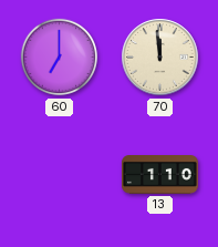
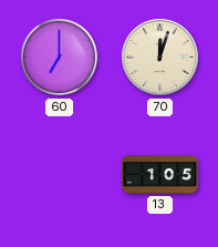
70: 11:59 -> 12:03 (160, 58)
13: 1:10 -> 1:05 (159, 175)
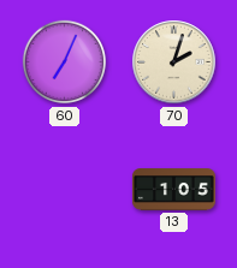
60: 7:00 -> 7:04 (65, 62)
70: 12:03 -> 2:03 (174, 62)
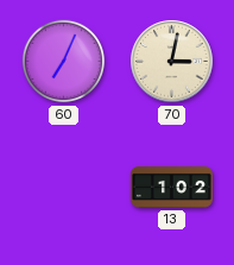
70: 2:03 -> 3:02 (172, 62)
13: 1:05 -> 1:02 (171, 188)
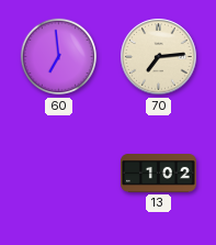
60: 7:04 -> 6:59 (59, 57)
70: 3:02 -> 7:14 (159, 57)
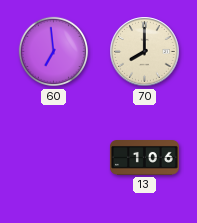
70: 7:14 -> 8:00 (145, 52)
13: 1:02 -> 1:06 (144, 158)
